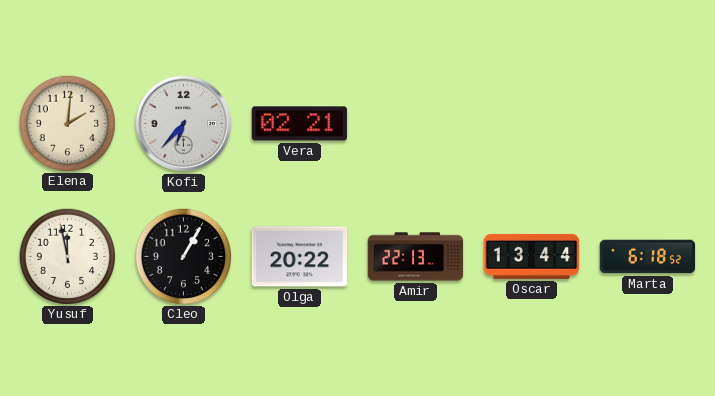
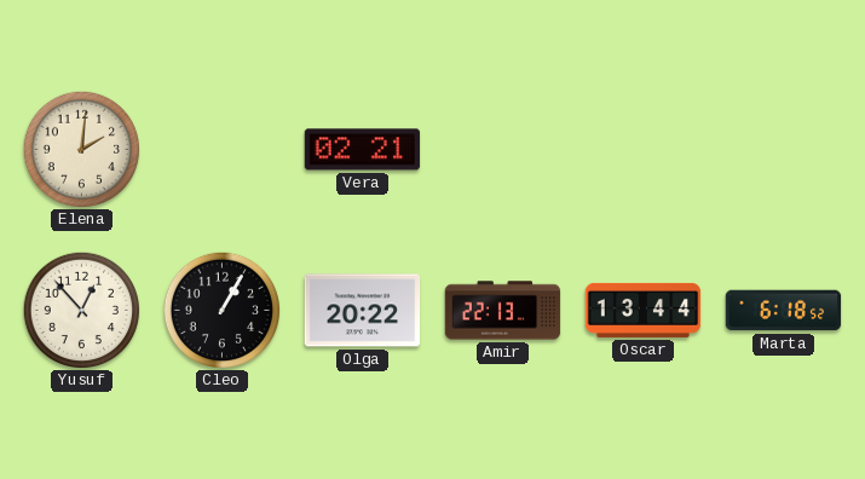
Kofi: 6:37 -> none (184, 124)
Yusuf: 11:58 -> 12:53 (81, 310)
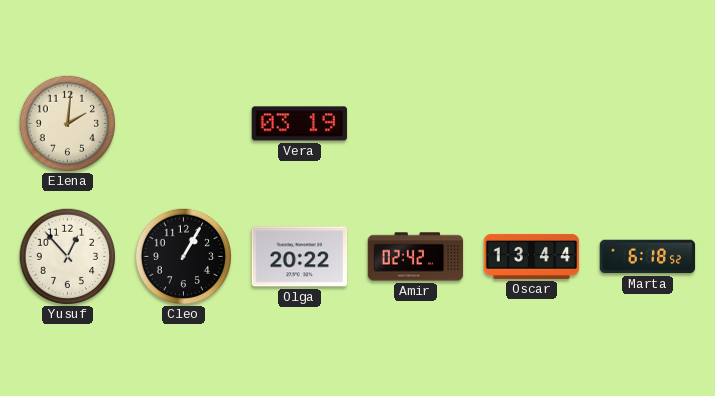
Vera: 02:21 -> 03:19 (300, 124)
Amir: 22:13 -> 02:42 (416, 257)
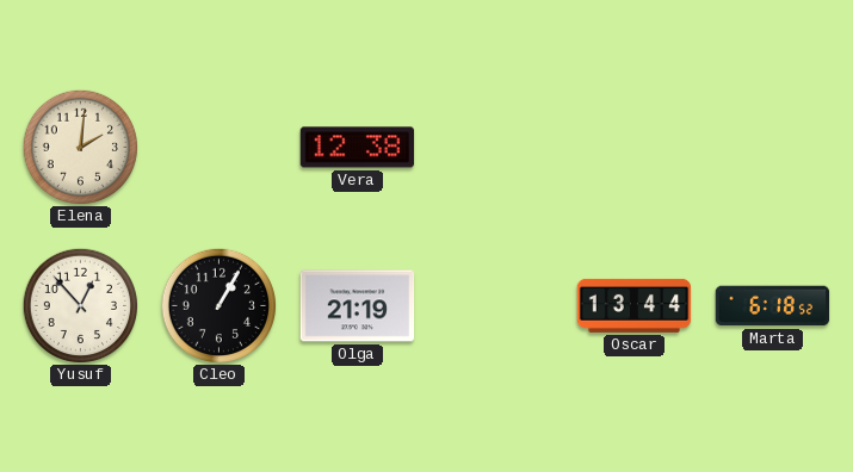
Vera: 03:19 -> 12:38 (358, 148)
Olga: 20:22 -> 21:19 (358, 306)
Amir: 02:42 -> none (416, 257)
